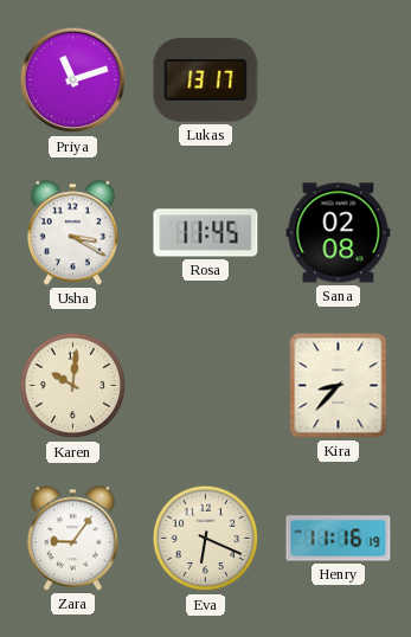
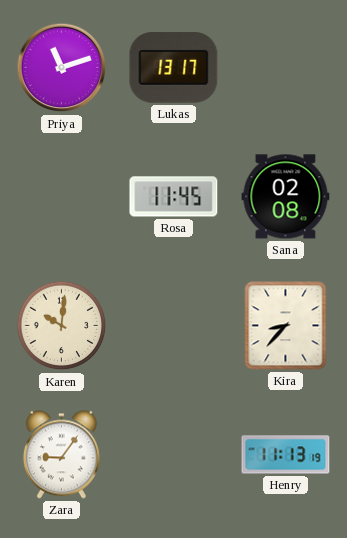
Usha: 3:20 -> none (72, 233)
Eva: 6:19 -> none (206, 539)
Henry: 11:16 -> 11:13 (286, 455)
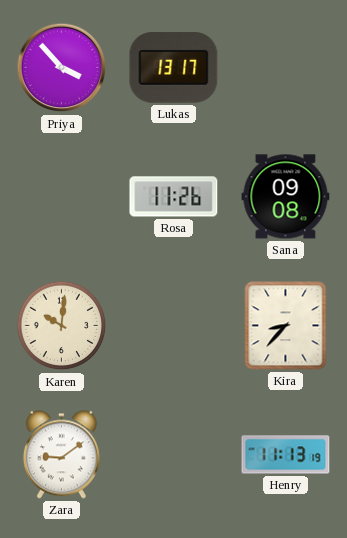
Priya: 11:12 -> 3:53 (62, 68)
Rosa: 11:45 -> 11:26 (174, 197)
Sana: 02:08 -> 09:08 (286, 197)
Zara: 9:06 -> 9:09 (61, 455)
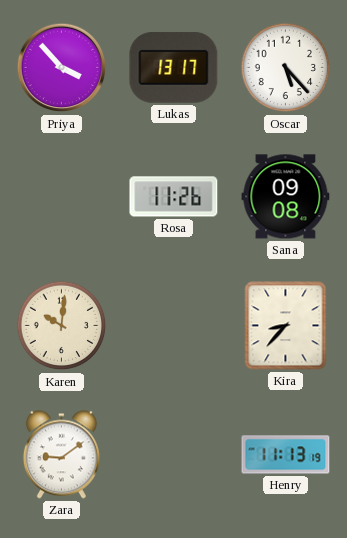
Oscar: none -> 5:23 (286, 68)
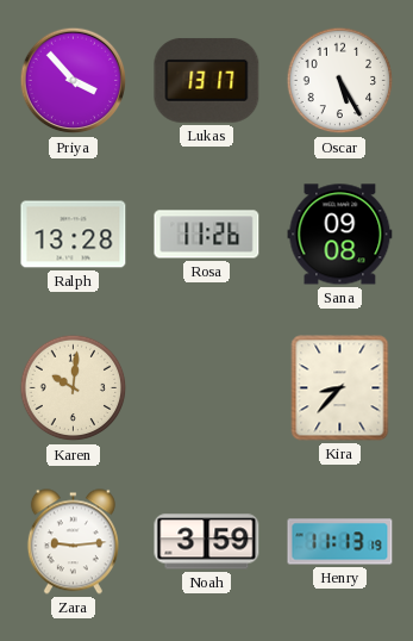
Oscar: 5:23 -> 5:25 (340, 81)
Ralph: none -> 13:28 (74, 235)
Zara: 9:09 -> 9:14 (73, 542)
Noah: none -> 3:59 (207, 542)
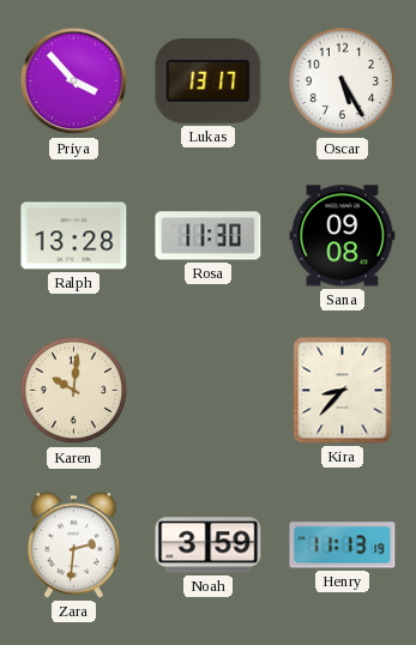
Rosa: 11:26 -> 11:30 (209, 236)
Zara: 9:14 -> 2:31 (73, 545)
